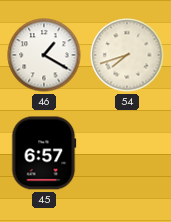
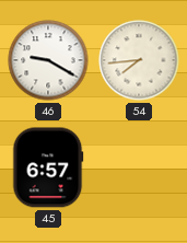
46: 1:20 -> 9:20 (48, 60)
54: 7:42 -> 7:44 (139, 60)
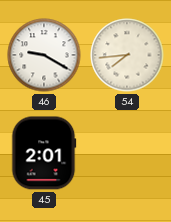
45: 6:57 -> 2:01 (44, 153)
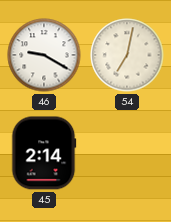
54: 7:44 -> 7:02 (127, 55)
45: 2:01 -> 2:14 (44, 153)
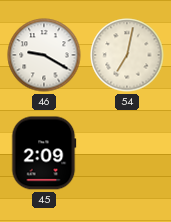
45: 2:14 -> 2:09 (44, 153)
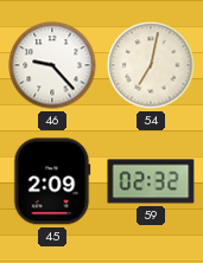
46: 9:20 -> 9:23 (52, 65)
59: none -> 02:32 (151, 181)
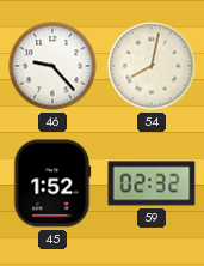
54: 7:02 -> 8:02 (152, 66)
45: 2:09 -> 1:52 (52, 183)
